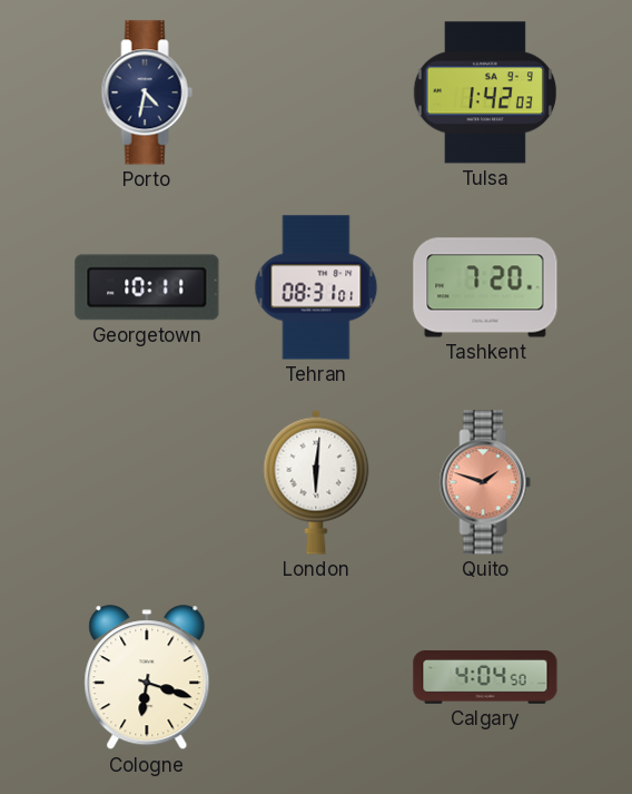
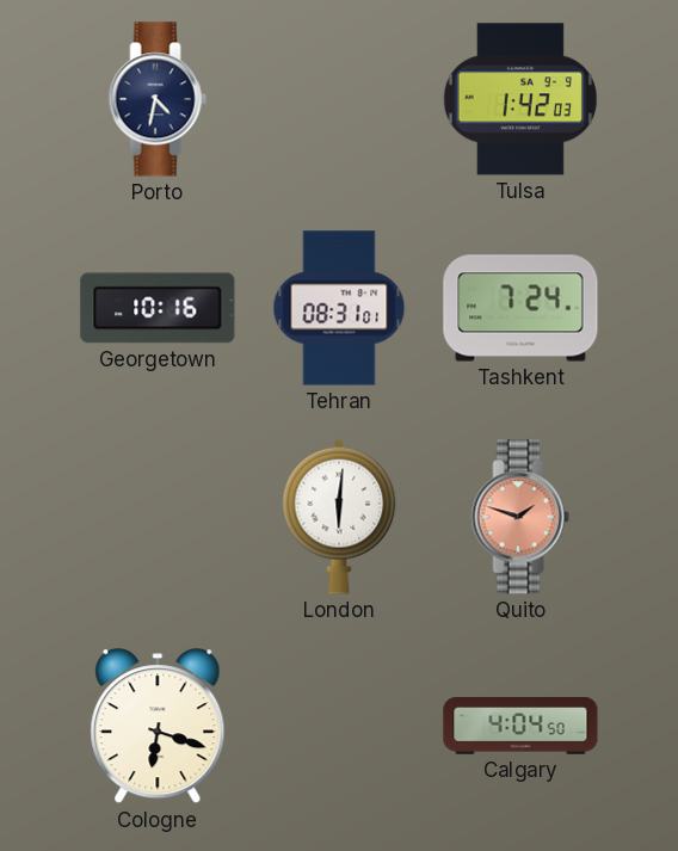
Georgetown: 10:11 -> 10:16 (158, 308)
Tashkent: 7:20 -> 7:24 (520, 308)
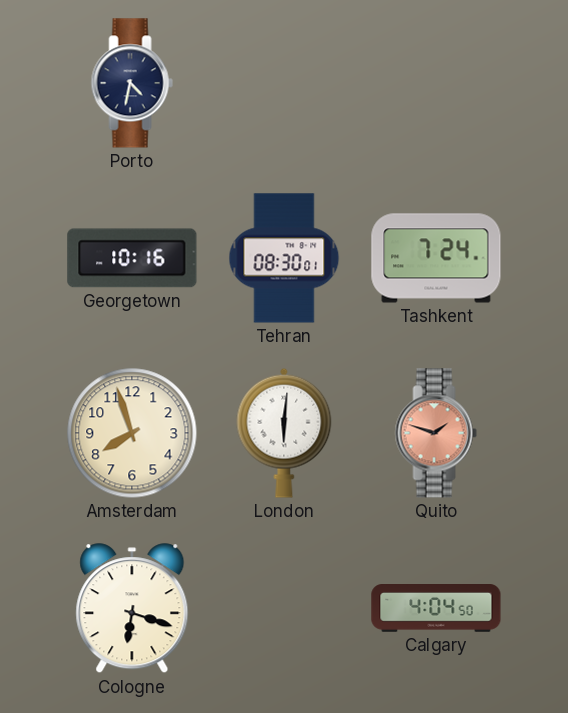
Tulsa: 1:42 -> none (520, 99)
Tehran: 08:31 -> 08:30 (284, 258)
Amsterdam: none -> 7:57 (132, 433)
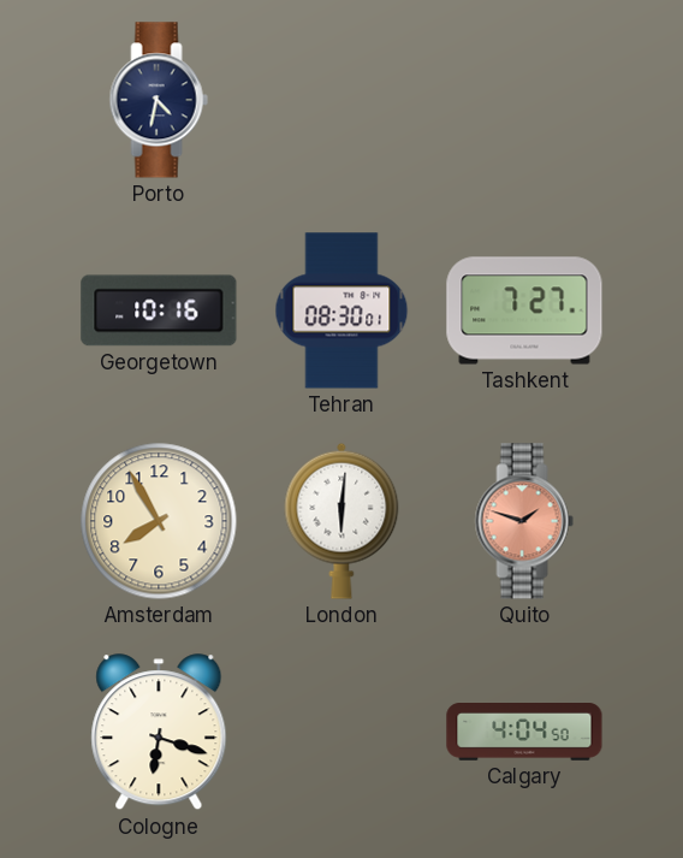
Tashkent: 7:24 -> 7:27 (524, 310)
Amsterdam: 7:57 -> 7:55 (159, 521)
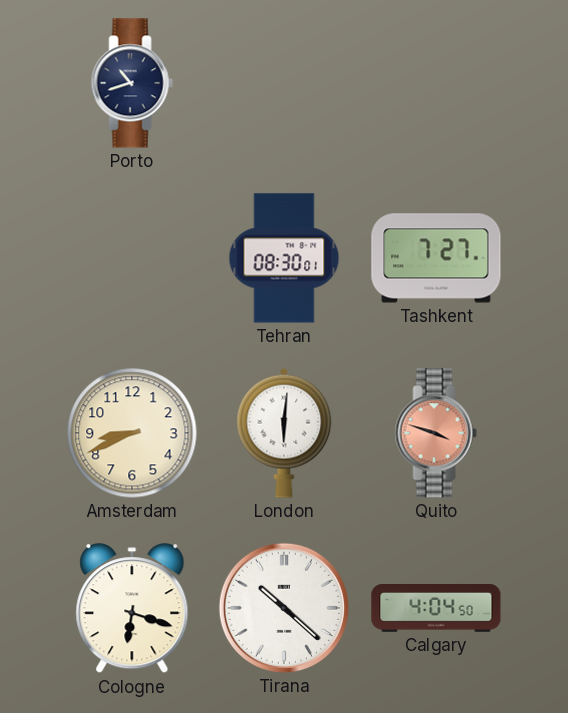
Porto: 4:32 -> 10:42 (132, 83)
Georgetown: 10:16 -> none (159, 310)
Amsterdam: 7:55 -> 8:41 (132, 433)
Quito: 1:48 -> 3:48 (436, 433)
Tirana: none -> 10:22 (284, 608)
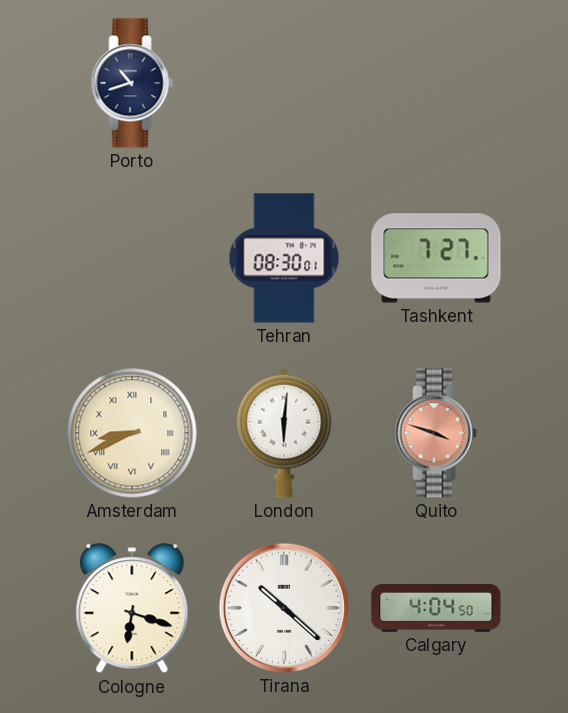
Amsterdam numerals: Arabic -> Roman (132, 433)
